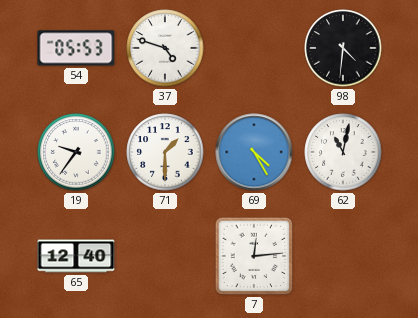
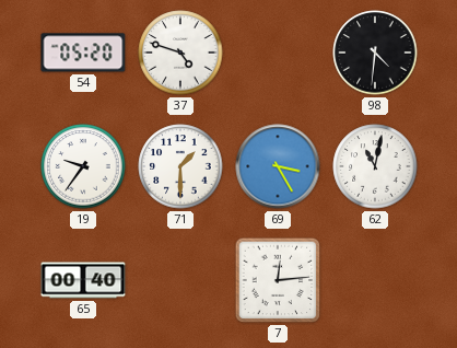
54: 05:53 -> 05:20 (83, 53)
69: 4:25 -> 3:25 (278, 166)
65: 12:40 -> 00:40 (83, 280)
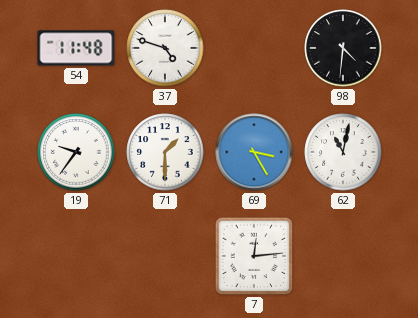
54: 05:20 -> 11:48 (76, 48)
65: 00:40 -> none (83, 280)
